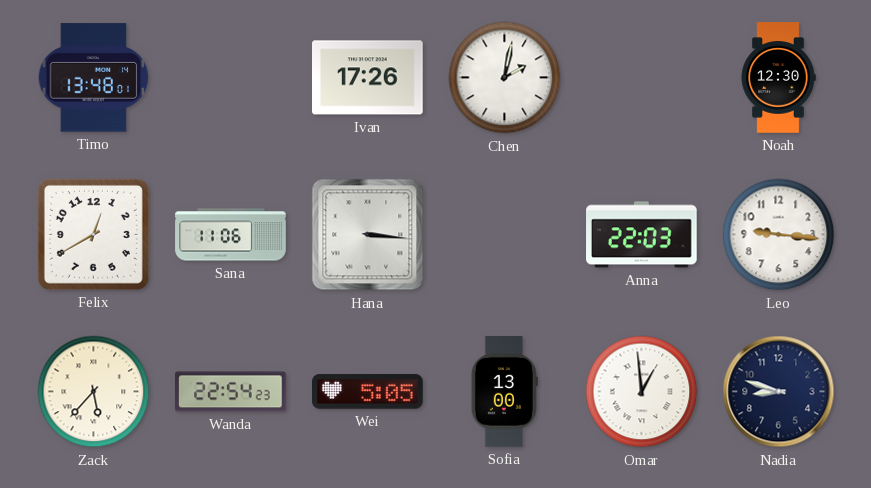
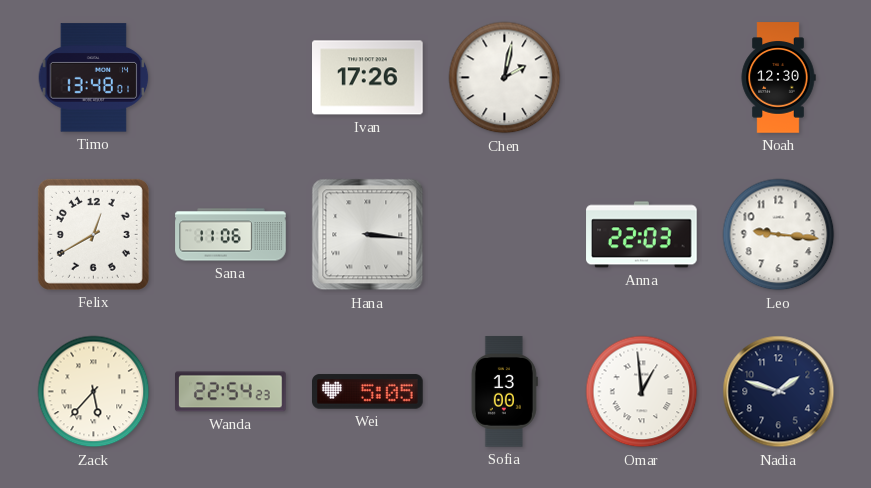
Nadia: 8:48 -> 1:48 (779, 392)
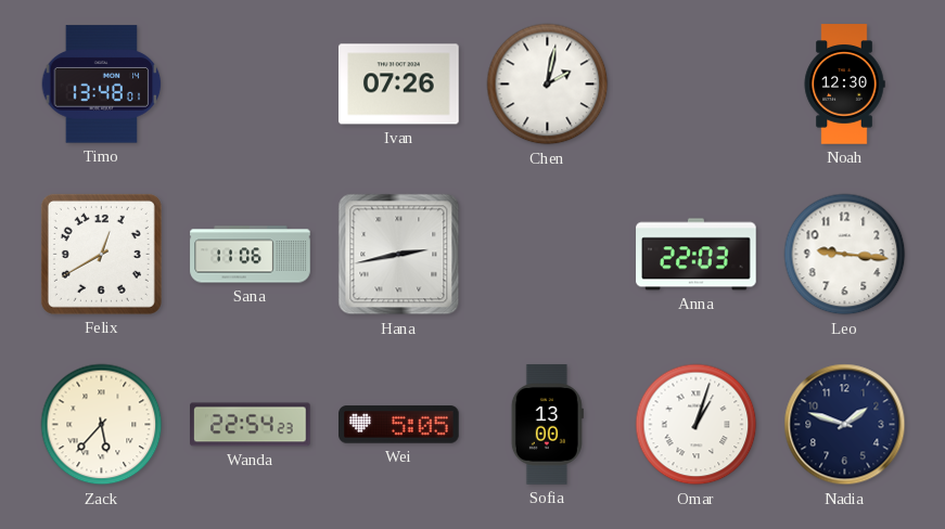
Ivan: 17:26 -> 07:26 (399, 85)
Hana: 3:16 -> 2:43 (399, 255)
Omar: 12:59 -> 1:03 (697, 425)
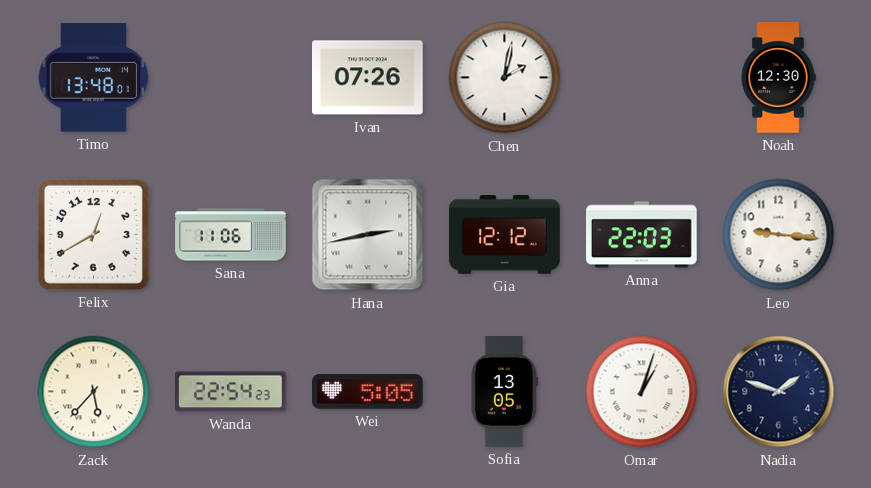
Gia: none -> 12:12 (505, 235)
Sofia: 13:00 -> 13:05 (504, 392)
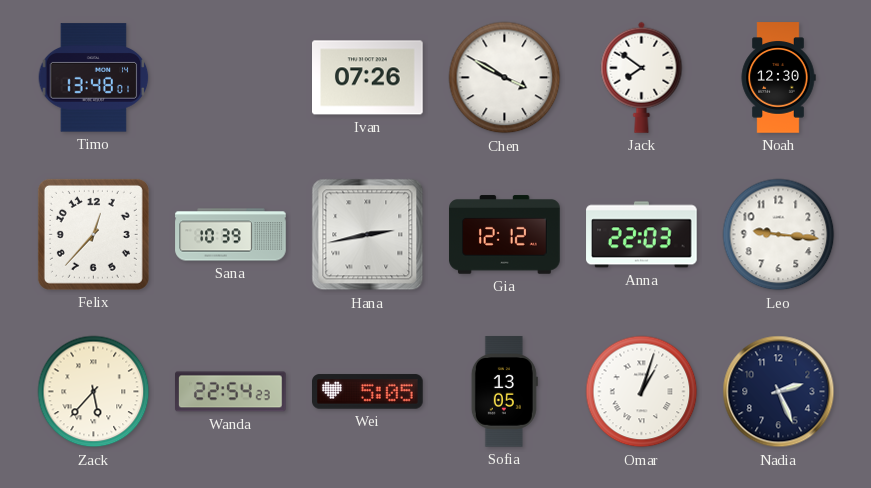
Chen: 2:02 -> 3:50 (505, 78)
Jack: none -> 7:51 (642, 77)
Felix: 12:40 -> 12:37 (93, 234)
Sana: 11:06 -> 10:39 (231, 235)
Nadia: 1:48 -> 2:26 (779, 392)
